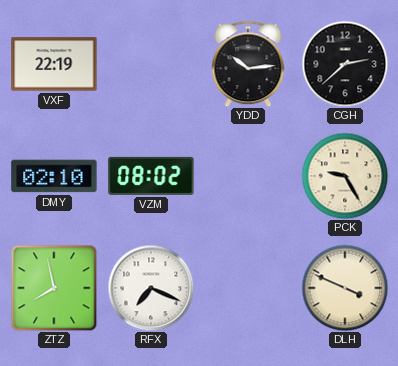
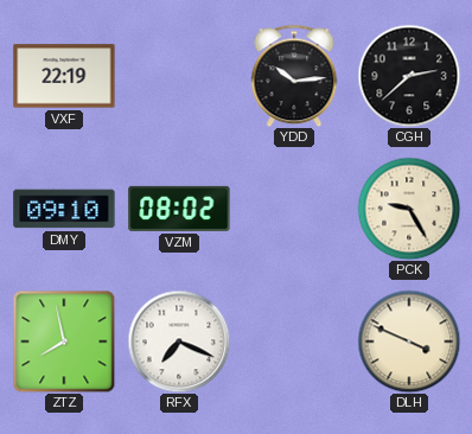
DMY: 02:10 -> 09:10 (64, 209)
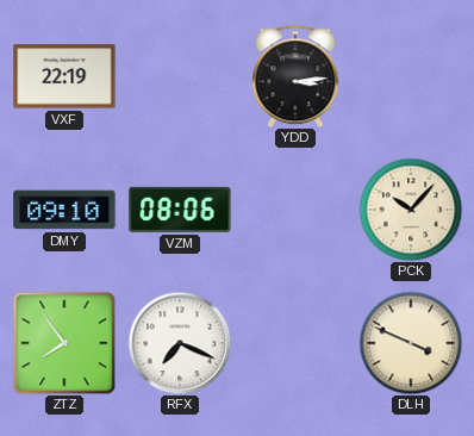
YDD: 10:14 -> 3:14 (295, 76)
CGH: 2:38 -> none (409, 76)
VZM: 08:02 -> 08:06 (180, 210)
PCK: 9:25 -> 10:07 (411, 210)
ZTZ: 7:58 -> 7:54 (64, 343)
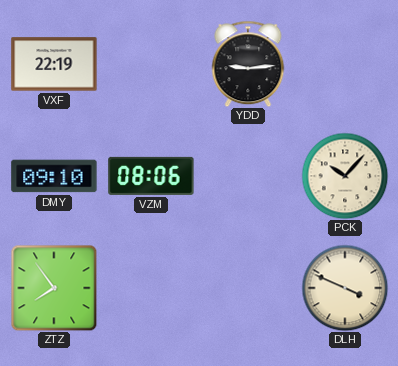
YDD: 3:14 -> 9:14 (248, 64)
RFX: 7:19 -> none (180, 343)
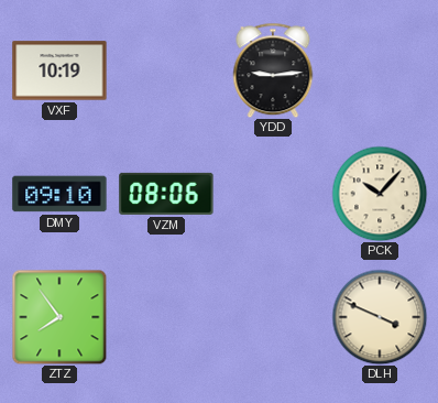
VXF: 22:19 -> 10:19 (59, 70)
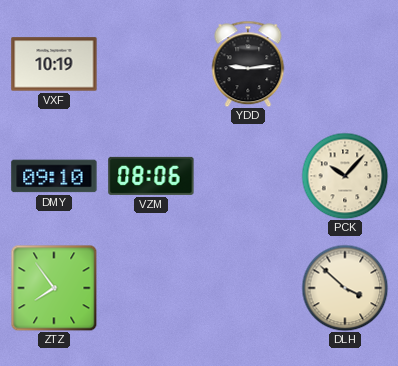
DLH: 3:49 -> 3:52 (345, 288)
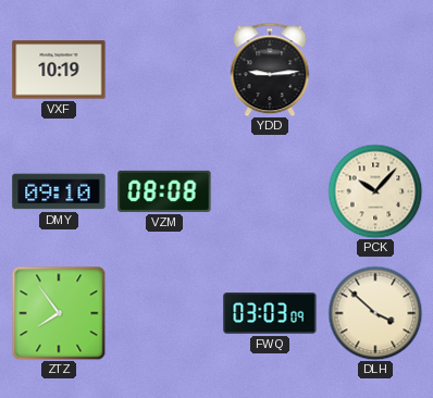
VZM: 08:06 -> 08:08 (164, 191)
FWQ: none -> 03:03 (270, 314)
